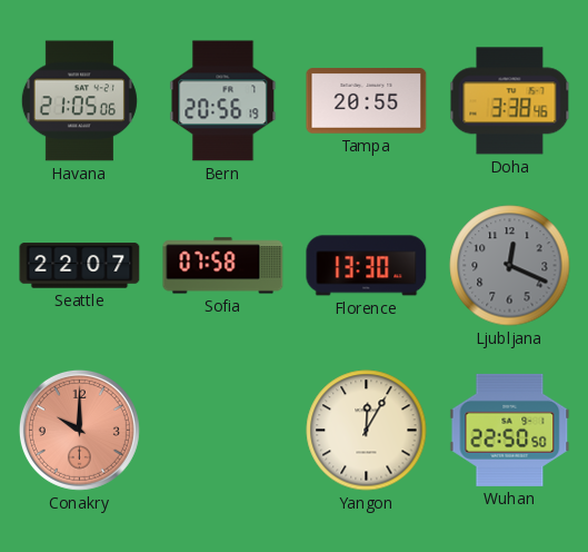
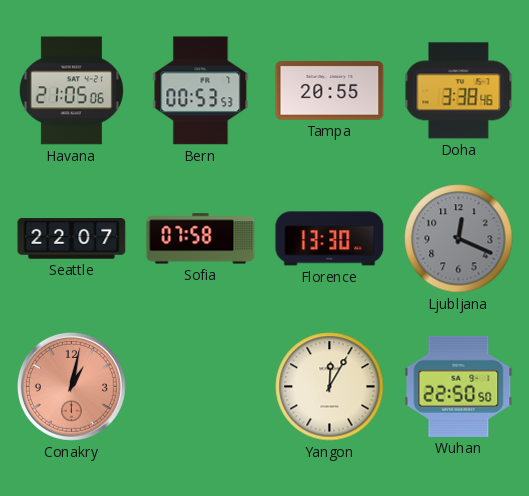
Bern: 20:56 -> 00:53 (201, 91)
Conakry: 10:00 -> 1:02 (71, 386)
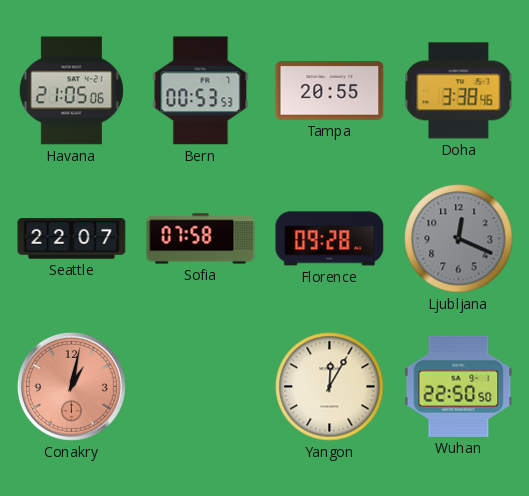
Florence: 13:30 -> 09:28 (330, 239)
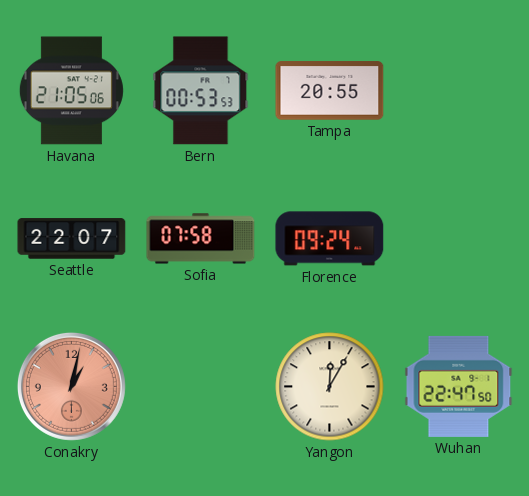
Doha: 3:38 -> none (459, 91)
Florence: 09:28 -> 09:24 (330, 239)
Ljubljana: 12:19 -> none (459, 239)
Wuhan: 22:50 -> 22:47 (459, 386)
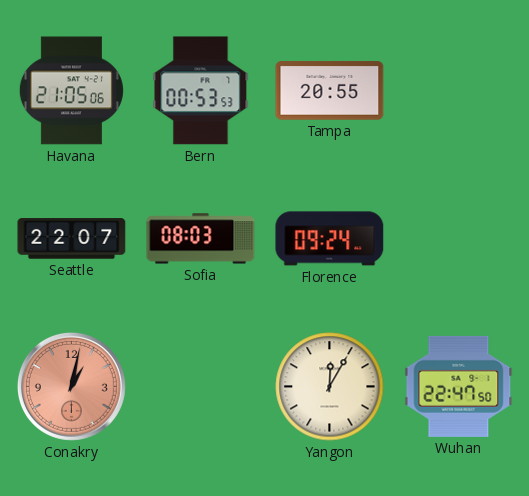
Sofia: 07:58 -> 08:03 (201, 239)
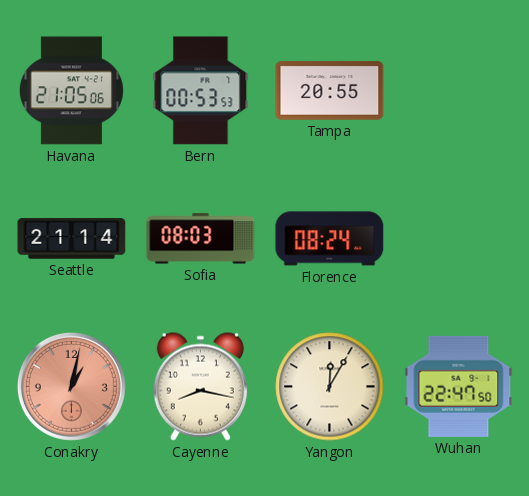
Seattle: 22:07 -> 21:14 (72, 239)
Florence: 09:24 -> 08:24 (330, 239)
Cayenne: none -> 8:17 (200, 386)
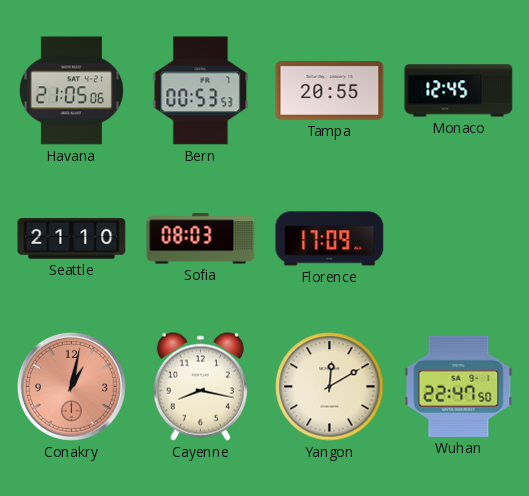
Monaco: none -> 12:45 (459, 91)
Seattle: 21:14 -> 21:10 (72, 239)
Florence: 08:24 -> 17:09 (330, 239)
Yangon: 12:05 -> 12:10 (330, 387)
